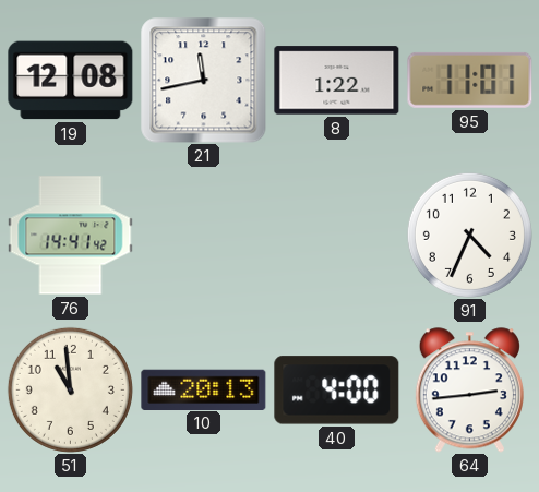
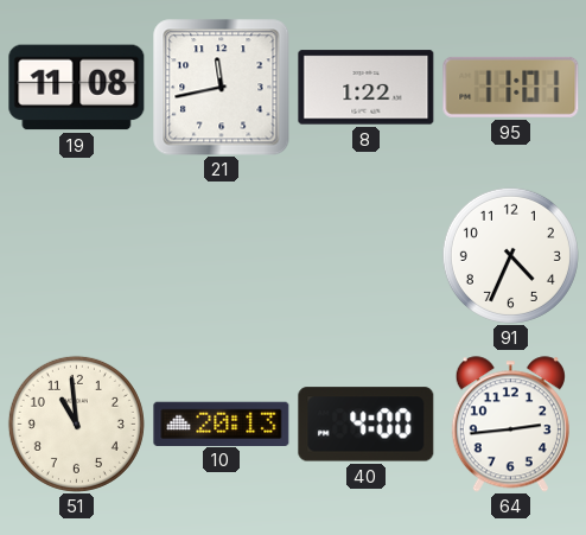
19: 12:08 -> 11:08 (77, 88)
76: 14:41 -> none (71, 236)
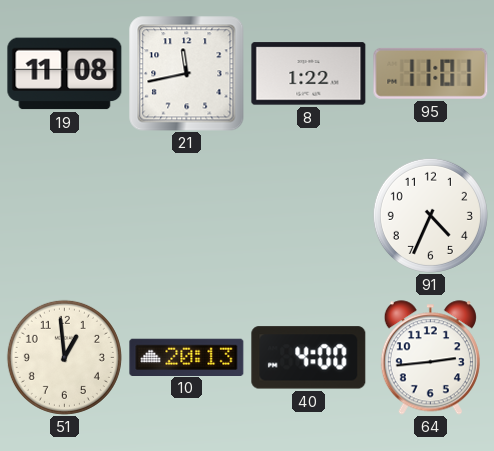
51: 10:59 -> 12:59 (64, 357)
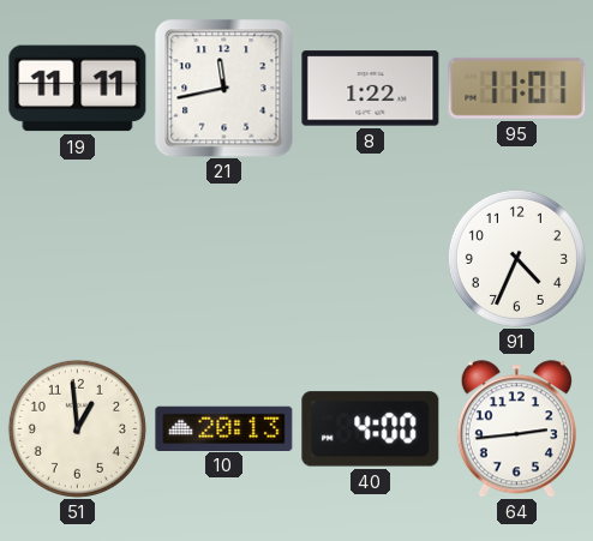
19: 11:08 -> 11:11 (78, 89)
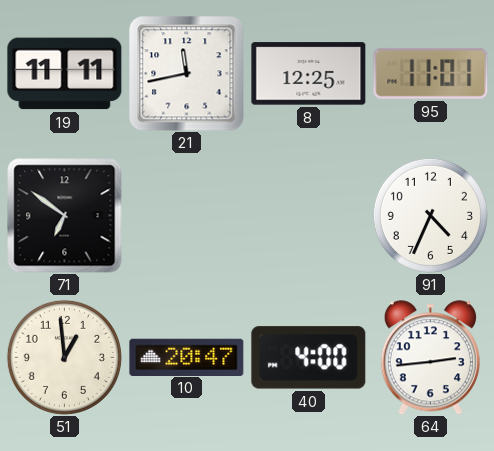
8: 1:22 -> 12:25 (309, 74)
71: none -> 6:51 (65, 216)
10: 20:13 -> 20:47 (187, 357)
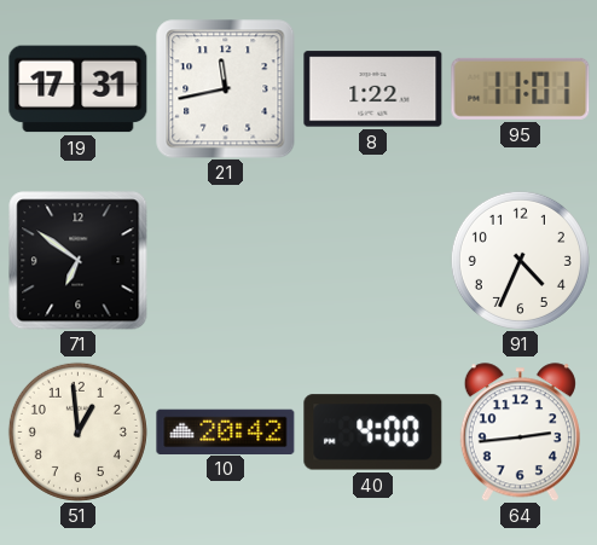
19: 11:11 -> 17:31 (79, 89)
8: 12:25 -> 1:22 (373, 89)
10: 20:47 -> 20:42 (226, 431)
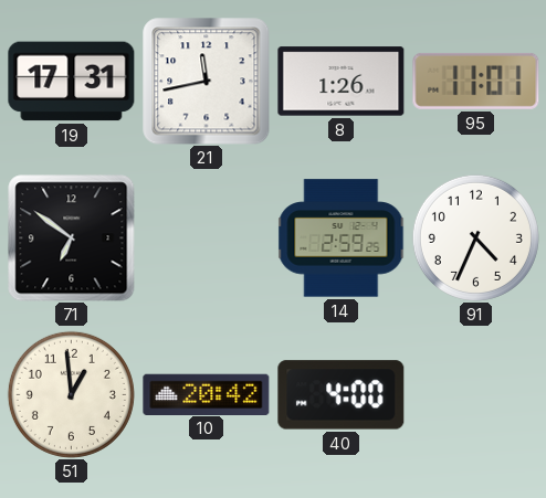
8: 1:22 -> 1:26 (342, 82)
14: none -> 2:59 (342, 239)
64: 2:44 -> none (520, 433)
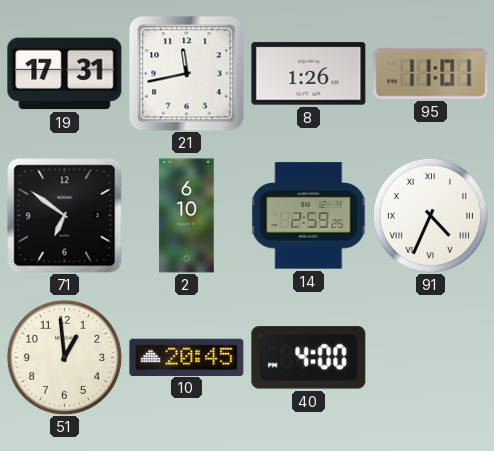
2: none -> 6:10 (187, 216)
91 numerals: Arabic -> Roman (430, 215)
10: 20:42 -> 20:45 (187, 357)
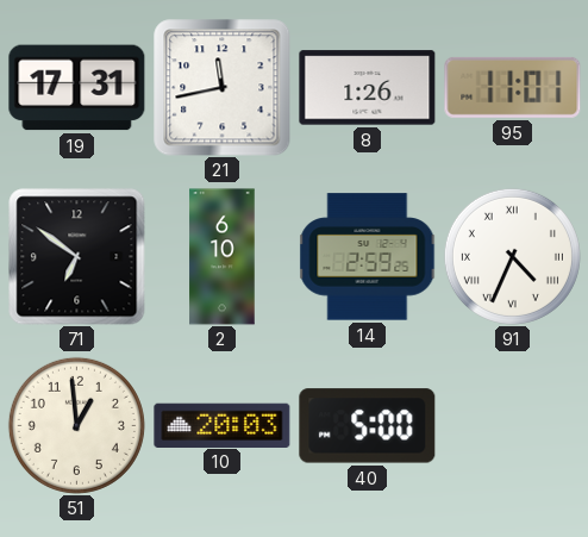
10: 20:45 -> 20:03 (223, 425)
40: 4:00 -> 5:00 (368, 426)
